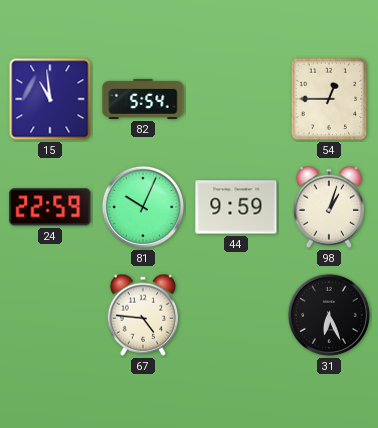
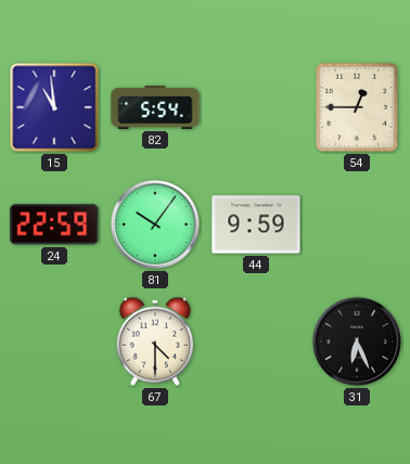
81: 10:04 -> 10:06 (155, 224)
98: 1:03 -> none (328, 207)
67: 4:46 -> 4:30 (154, 341)
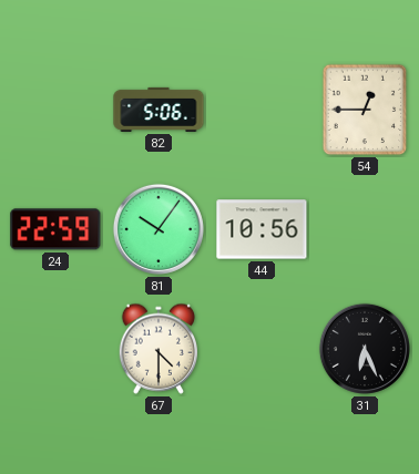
15: 10:59 -> none (54, 107)
82: 5:54 -> 5:06 (159, 110)
44: 9:59 -> 10:56 (262, 229)
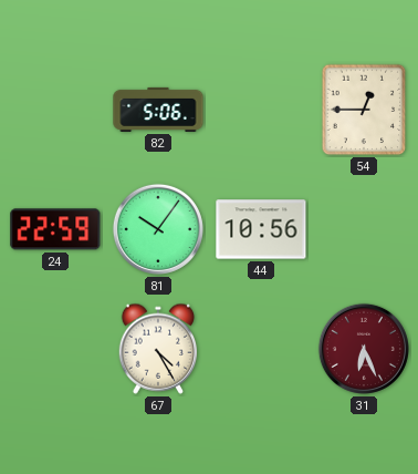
67: 4:30 -> 4:25 (157, 349)
31 dial: black -> burgundy (364, 349)
